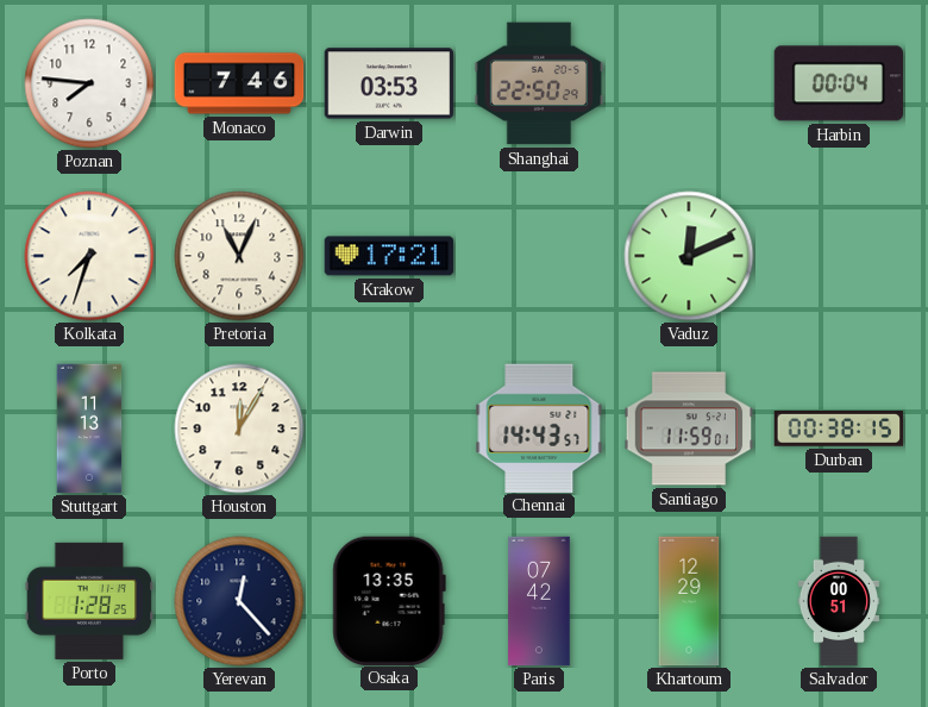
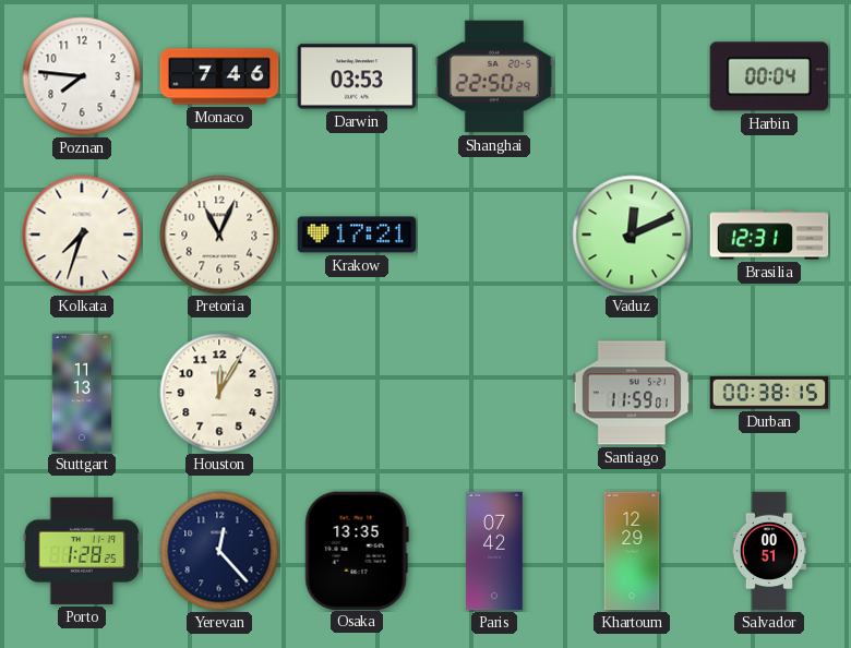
Brasilia: none -> 12:31 (769, 235)
Chennai: 14:43 -> none (539, 427)
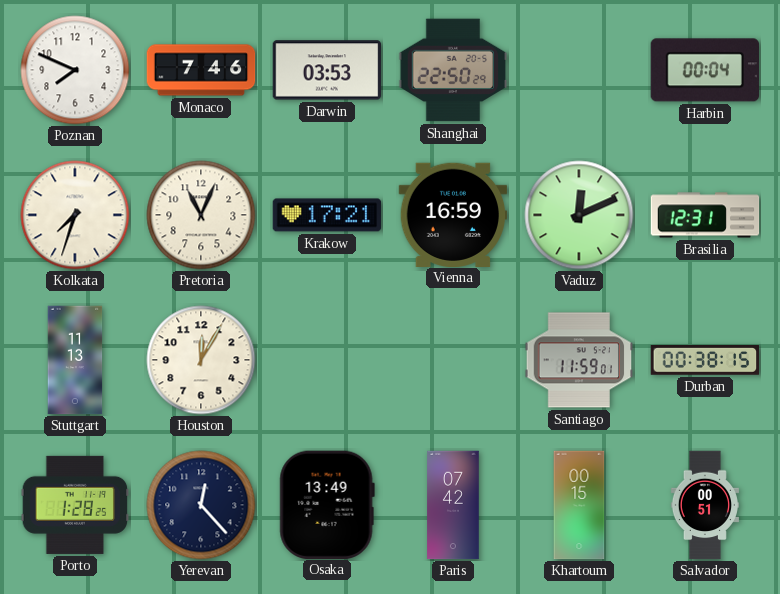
Poznan: 7:46 -> 7:49 (75, 70)
Vienna: none -> 16:59 (453, 214)
Osaka: 13:35 -> 13:49 (327, 504)
Khartoum: 12:29 -> 00:15 (579, 505)
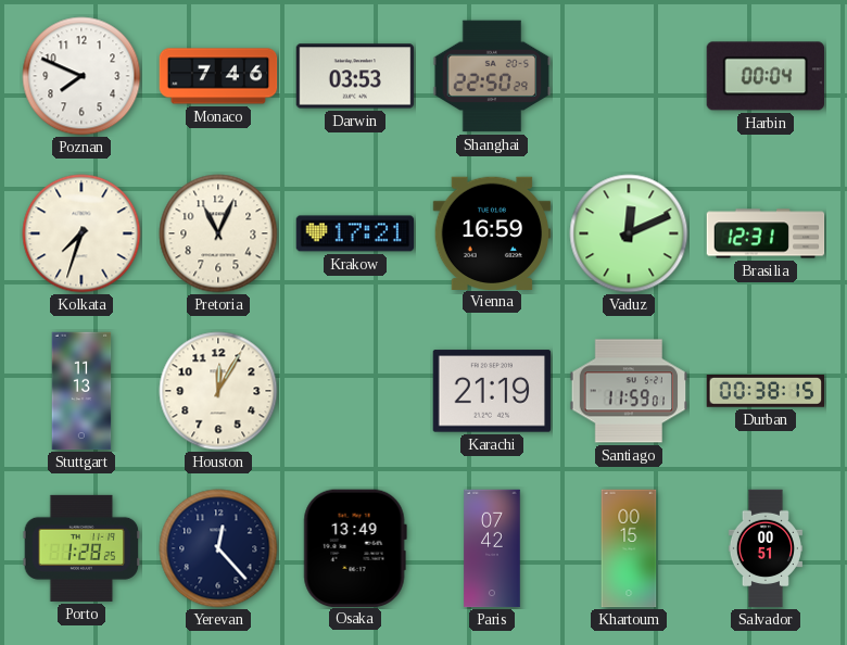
Karachi: none -> 21:19 (492, 391)
